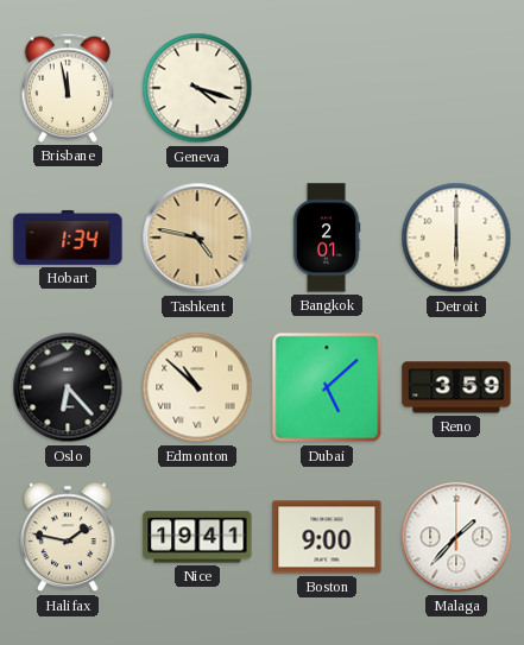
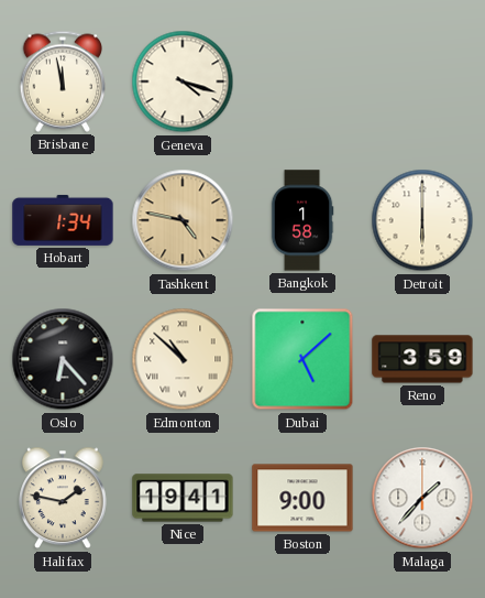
Bangkok: 2:01 -> 1:58 (302, 220)
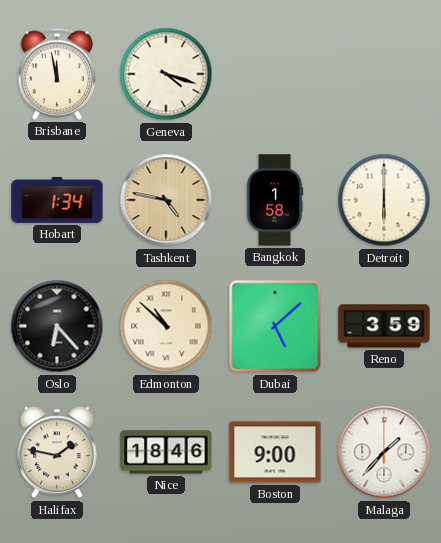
Nice: 19:41 -> 18:46 (166, 452)
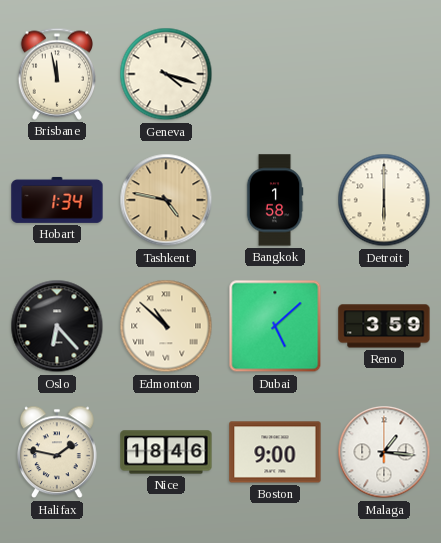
Malaga: 1:37 -> 1:16 (384, 452)
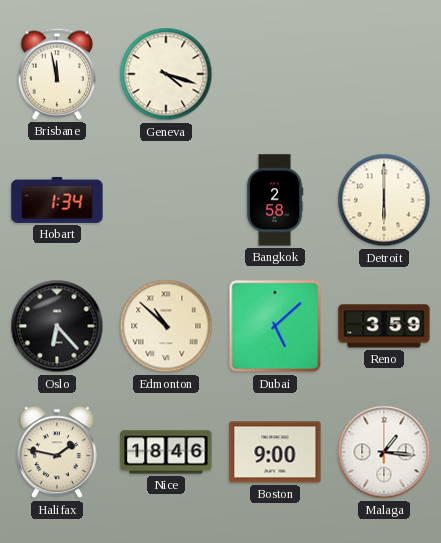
Tashkent: 4:47 -> none (166, 200)
Bangkok: 1:58 -> 2:58 (275, 200)
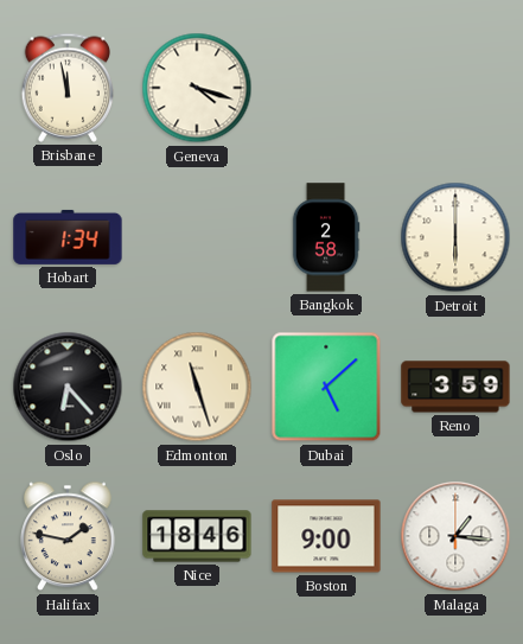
Edmonton: 10:52 -> 11:27 (197, 387)
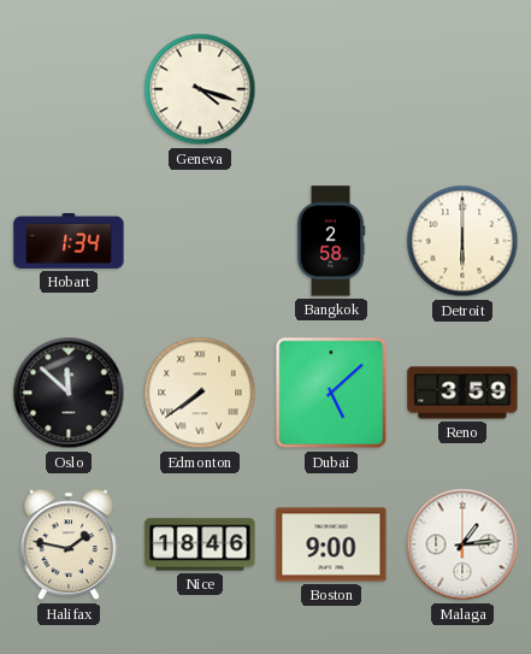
Brisbane: 11:58 -> none (68, 88)
Oslo: 6:23 -> 11:52 (69, 393)
Edmonton: 11:27 -> 7:39 (200, 393)
Malaga: 1:16 -> 1:14 (462, 544)
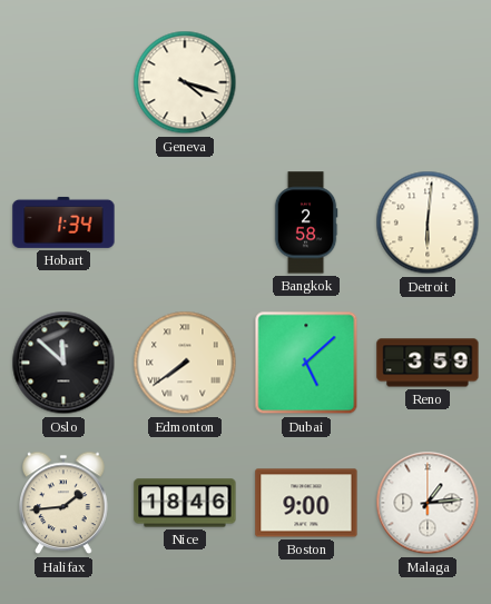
Detroit: 6:00 -> 6:01 (428, 222)
Halifax: 1:47 -> 1:44 (65, 503)
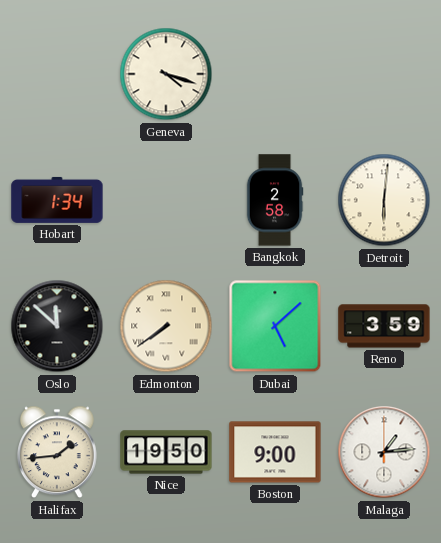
Nice: 18:46 -> 19:50 (166, 452)
